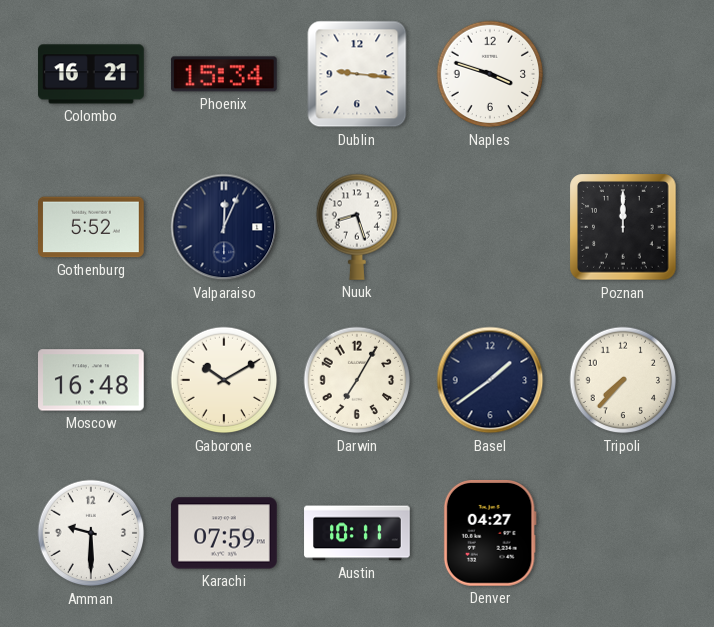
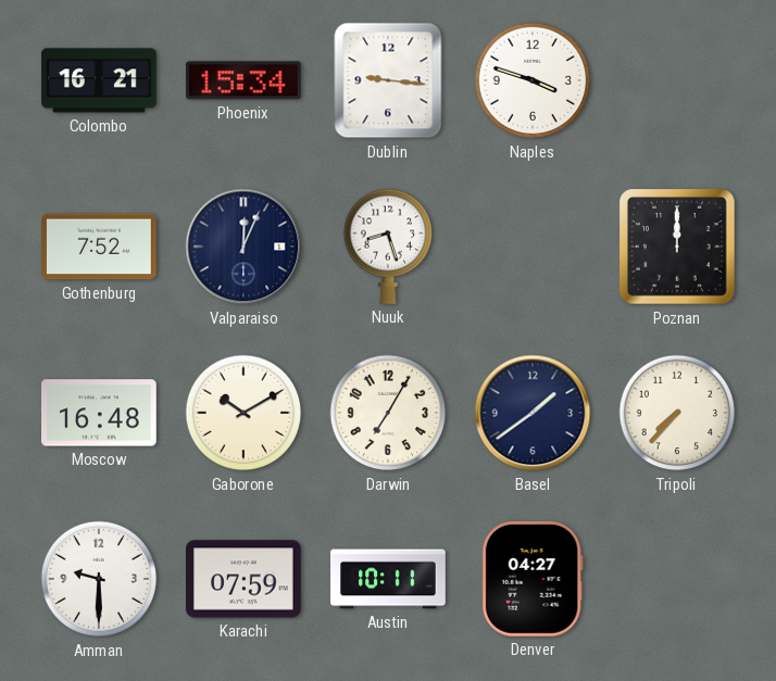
Gothenburg: 5:52 -> 7:52 (100, 247)
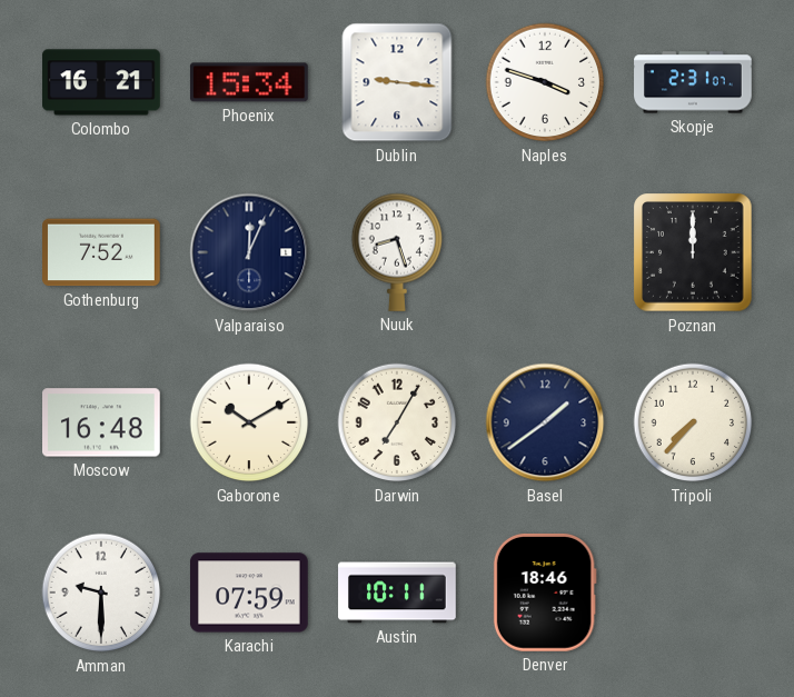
Skopje: none -> 2:31 (693, 82)
Denver: 04:27 -> 18:46 (545, 593)
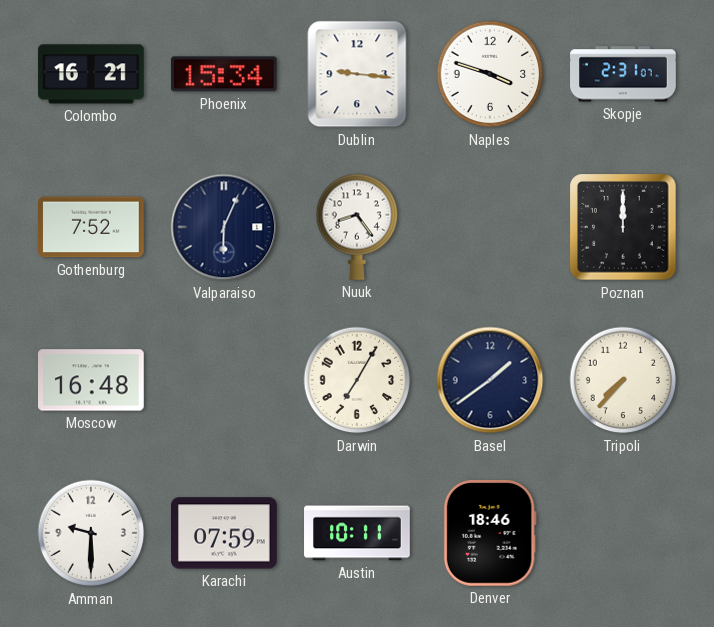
Valparaiso: 12:04 -> 6:04 (224, 227)
Nuuk: 8:27 -> 8:24 (357, 227)
Gaborone: 10:10 -> none (249, 422)
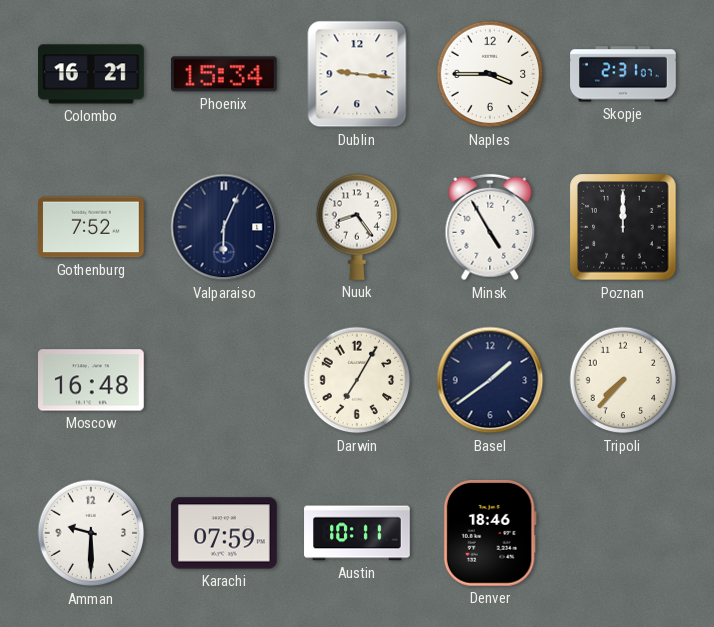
Naples: 3:48 -> 3:45 (490, 74)
Minsk: none -> 4:55 (490, 227)
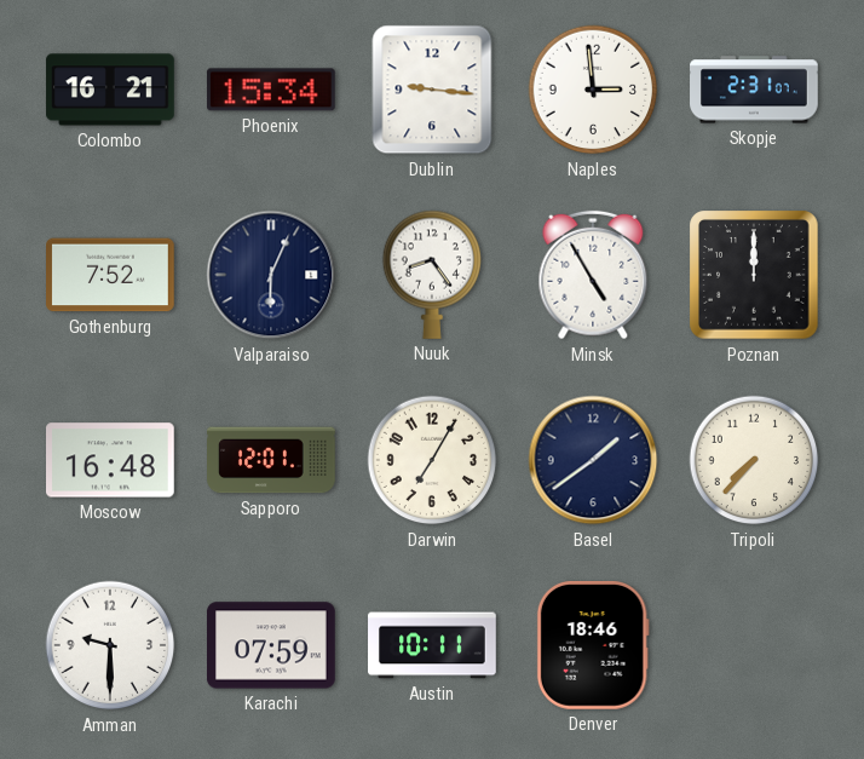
Naples: 3:45 -> 2:59 (593, 90)
Sapporo: none -> 12:01 (271, 460)
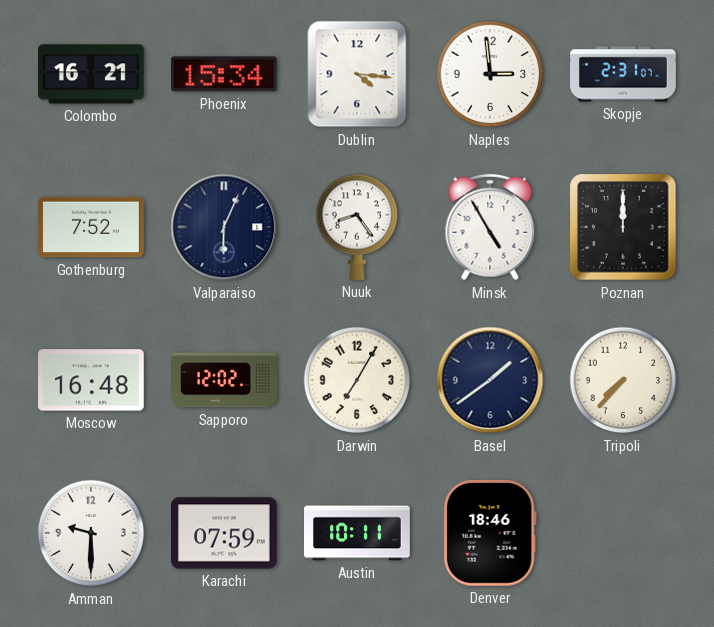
Dublin: 9:16 -> 4:16 (357, 74)
Sapporo: 12:01 -> 12:02 (224, 380)
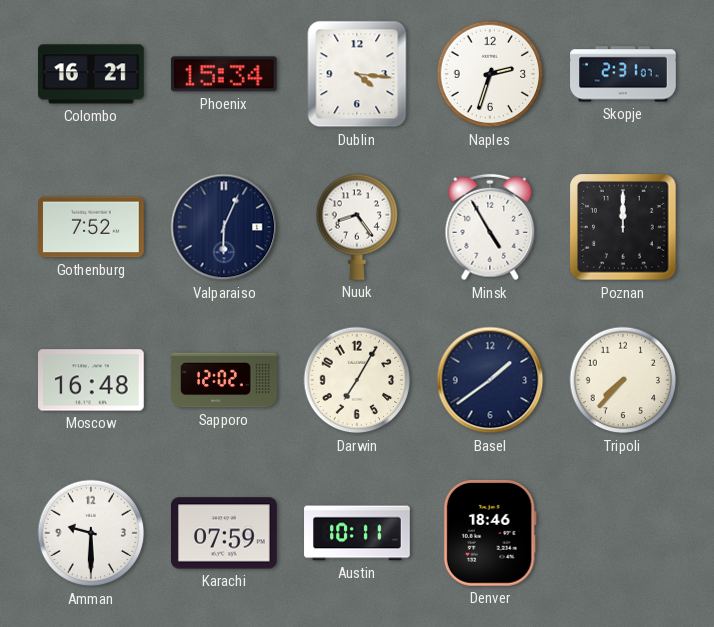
Naples: 2:59 -> 2:33 (490, 74)
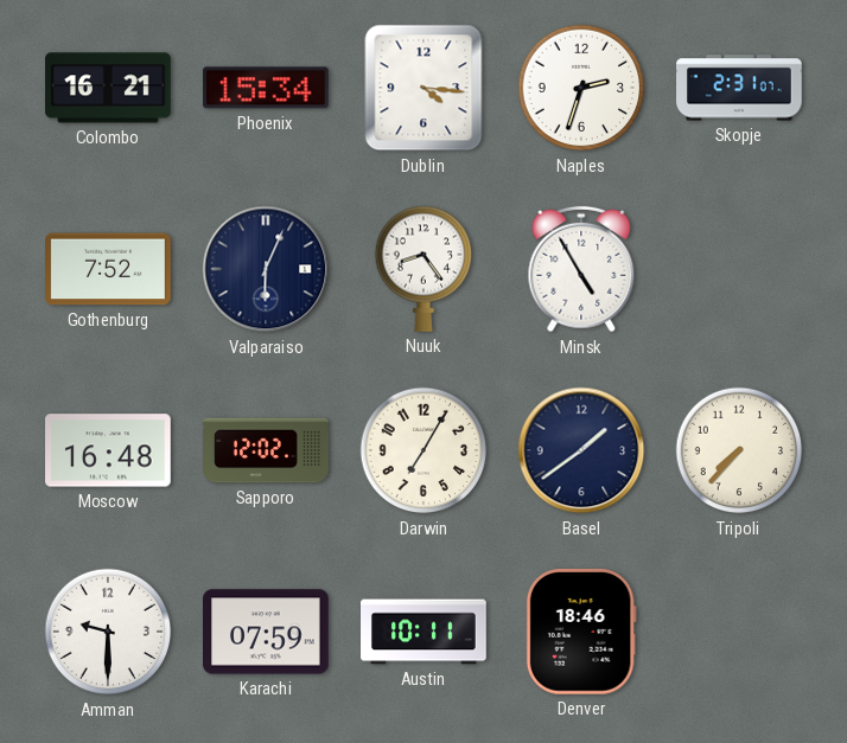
Poznan: 12:00 -> none (623, 227)
